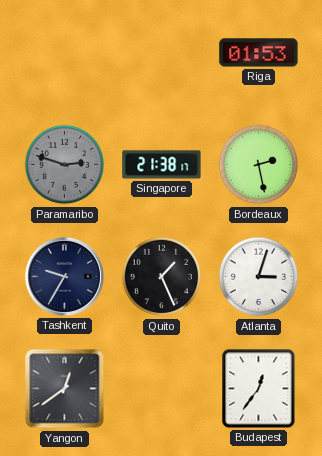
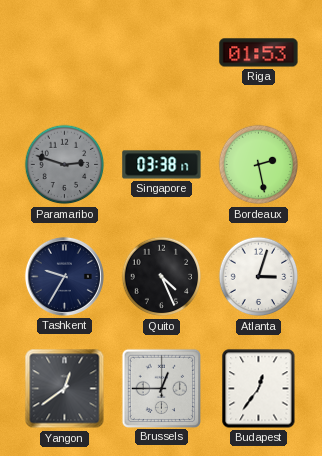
Singapore: 21:38 -> 03:38 (162, 165)
Quito: 1:26 -> 4:26 (162, 277)
Brussels: none -> 12:45 (161, 388)
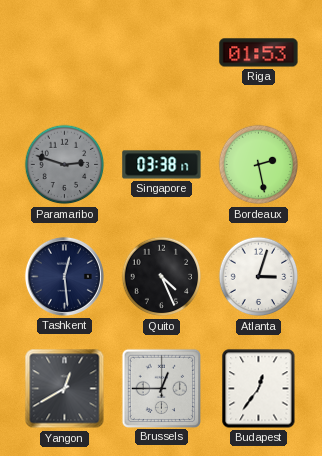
Tashkent: 9:35 -> 12:29 (64, 276)
Yangon: 12:39 -> 12:40 (65, 389)
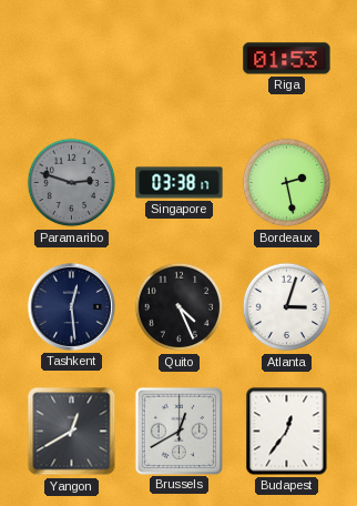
Brussels: 12:45 -> 12:40 (178, 431)
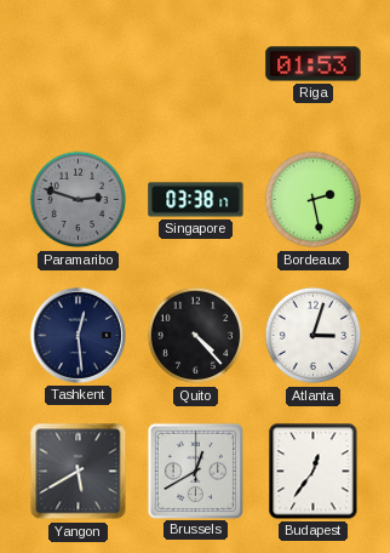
Quito: 4:26 -> 4:23 (196, 336)
Yangon: 12:40 -> 5:40 (79, 472)
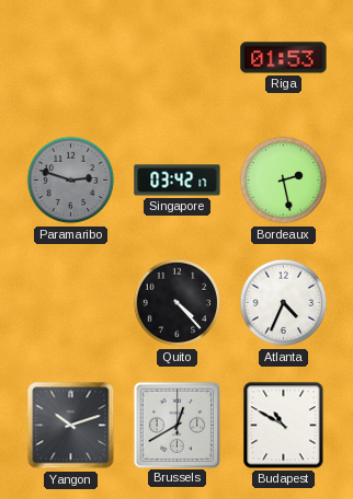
Singapore: 03:38 -> 03:42 (178, 181)
Tashkent: 12:29 -> none (78, 335)
Atlanta: 3:03 -> 4:34 (284, 303)
Yangon: 5:40 -> 10:12 (71, 426)
Budapest: 12:36 -> 10:50 (284, 426)
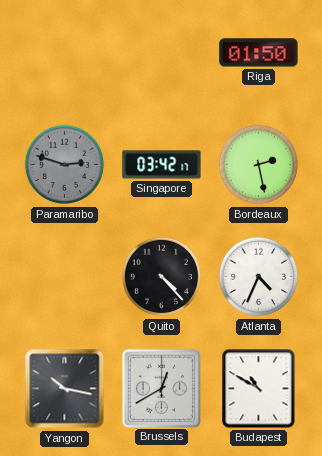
Riga: 01:53 -> 01:50 (259, 53)
Yangon: 10:12 -> 10:17 (65, 389)
